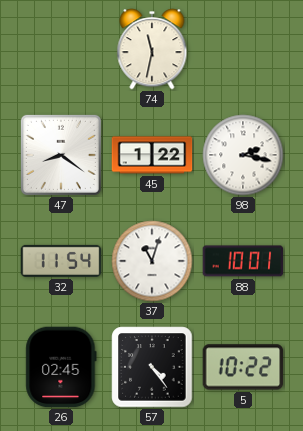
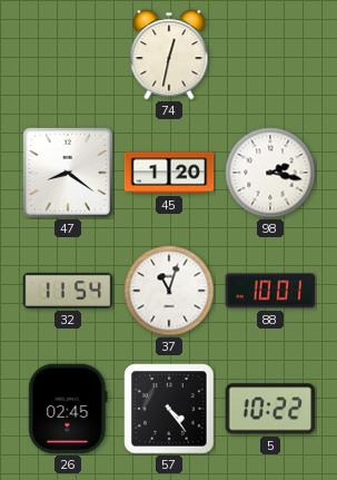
74: 11:32 -> 12:32 (169, 55)
45: 1:22 -> 1:20 (169, 173)
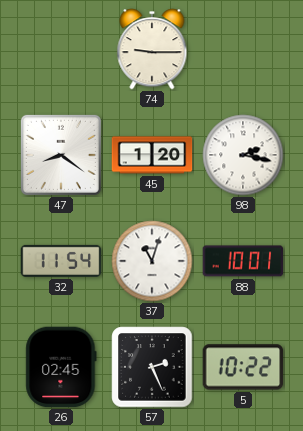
74: 12:32 -> 9:15 (152, 49)
57: 4:24 -> 2:26 (152, 367)
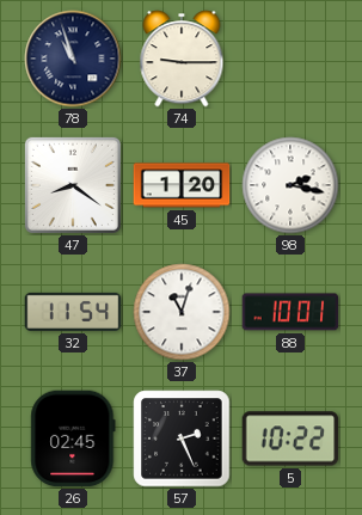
78: none -> 10:57 (73, 59)
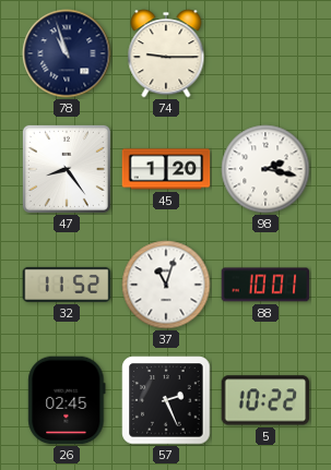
47: 8:21 -> 8:24 (67, 169)
32: 11:54 -> 11:52 (67, 285)
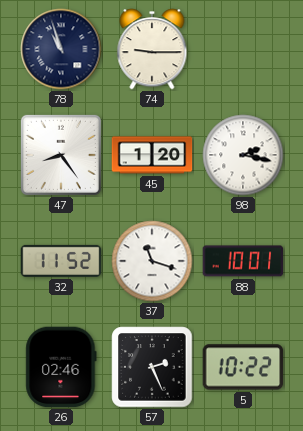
37: 11:03 -> 11:18 (152, 261)
26: 02:45 -> 02:46 (61, 367)
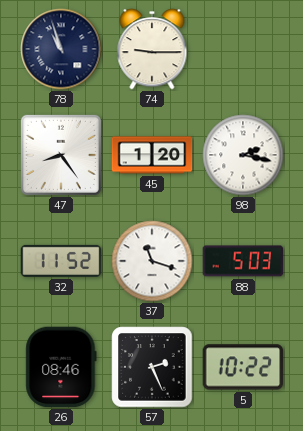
88: 10:01 -> 5:03 (243, 261)
26: 02:46 -> 08:46 (61, 367)
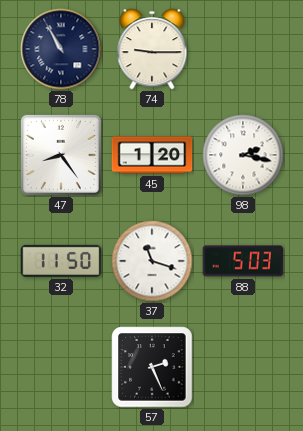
78: 10:57 -> 10:55 (61, 49)
32: 11:52 -> 11:50 (61, 261)
26: 08:46 -> none (61, 367)
5: 10:22 -> none (243, 367)
